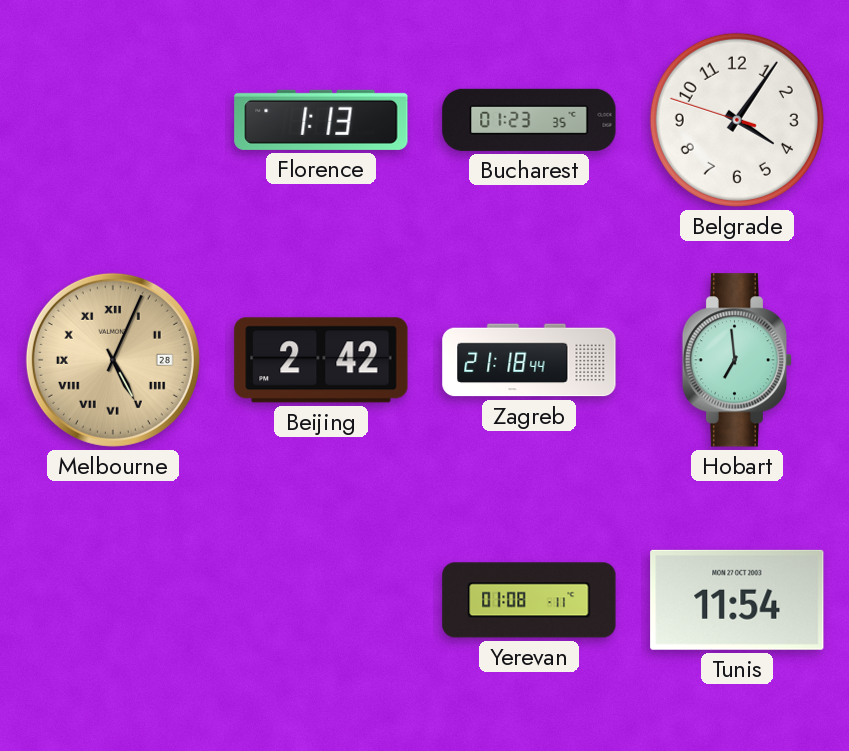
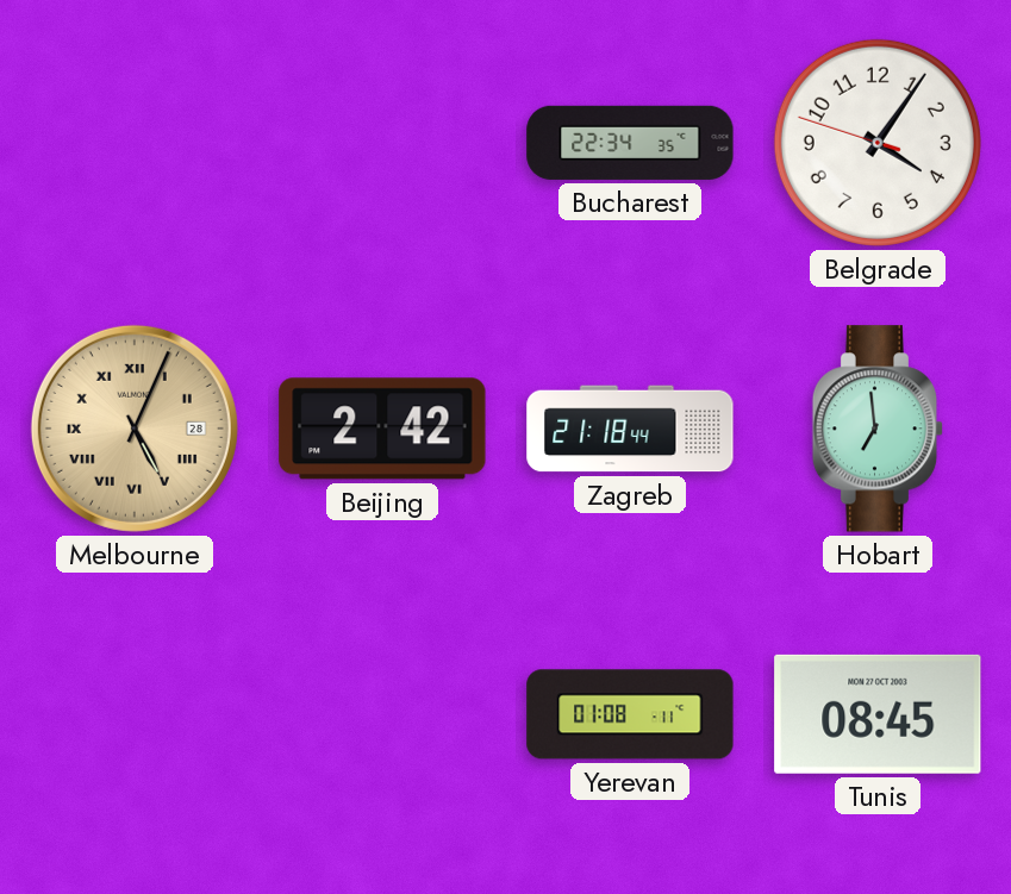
Florence: 1:13 -> none (321, 120)
Bucharest: 01:23 -> 22:34 (630, 143)
Tunis: 11:54 -> 08:45 (878, 714)
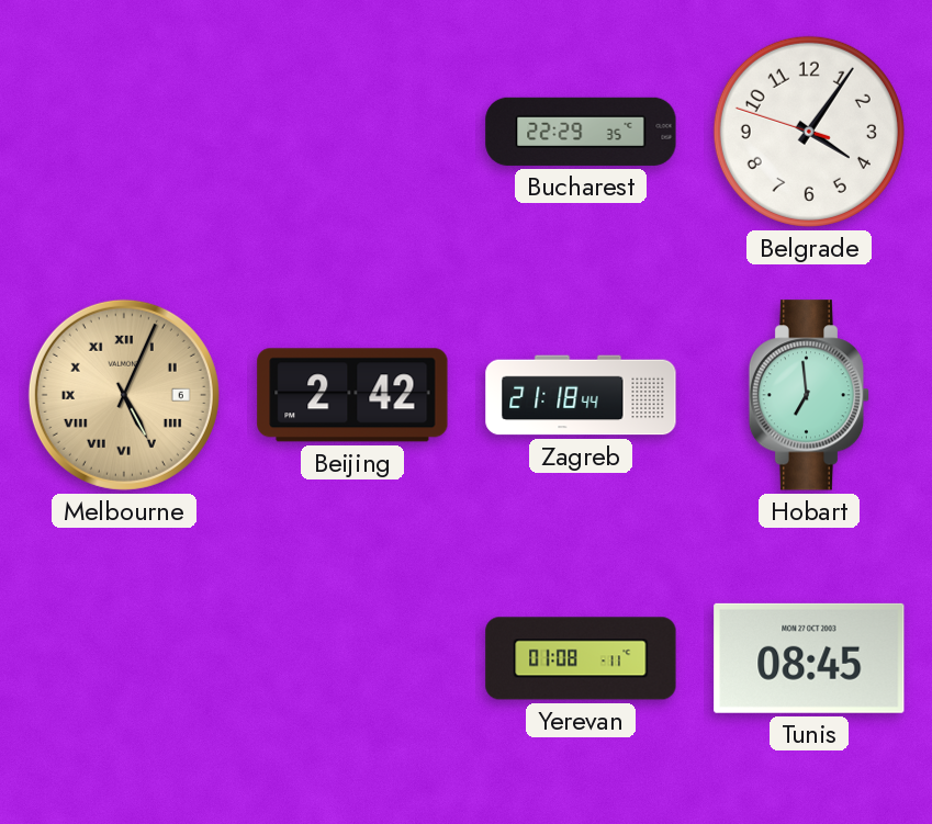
Bucharest: 22:34 -> 22:29 (581, 132)
Melbourne date: 28 -> 6 (124, 395)
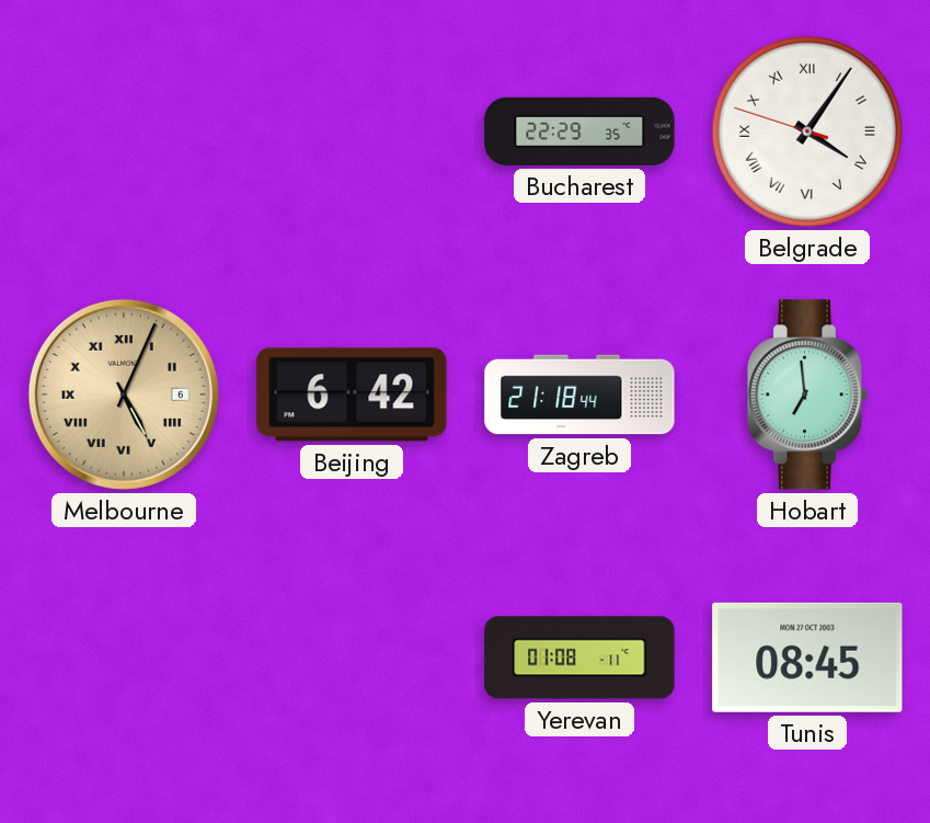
Belgrade numerals: Arabic -> Roman (807, 132)
Beijing: 2:42 -> 6:42 (352, 395)
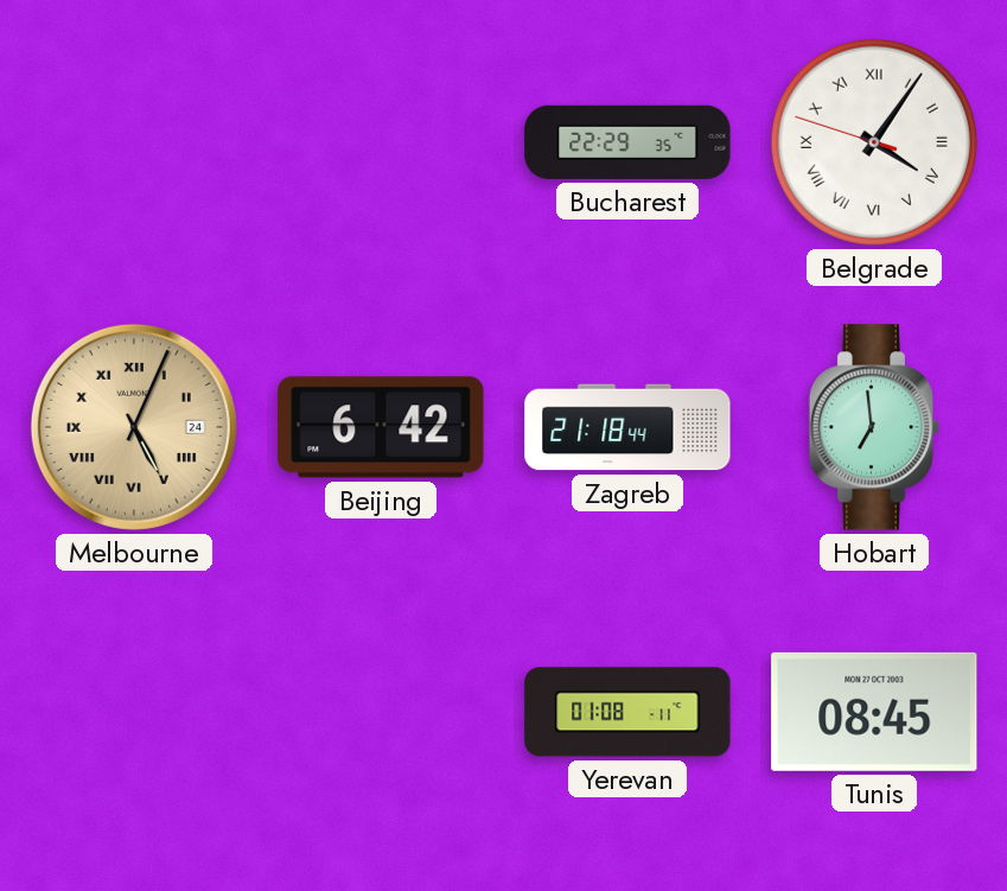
Melbourne date: 6 -> 24 (134, 427)
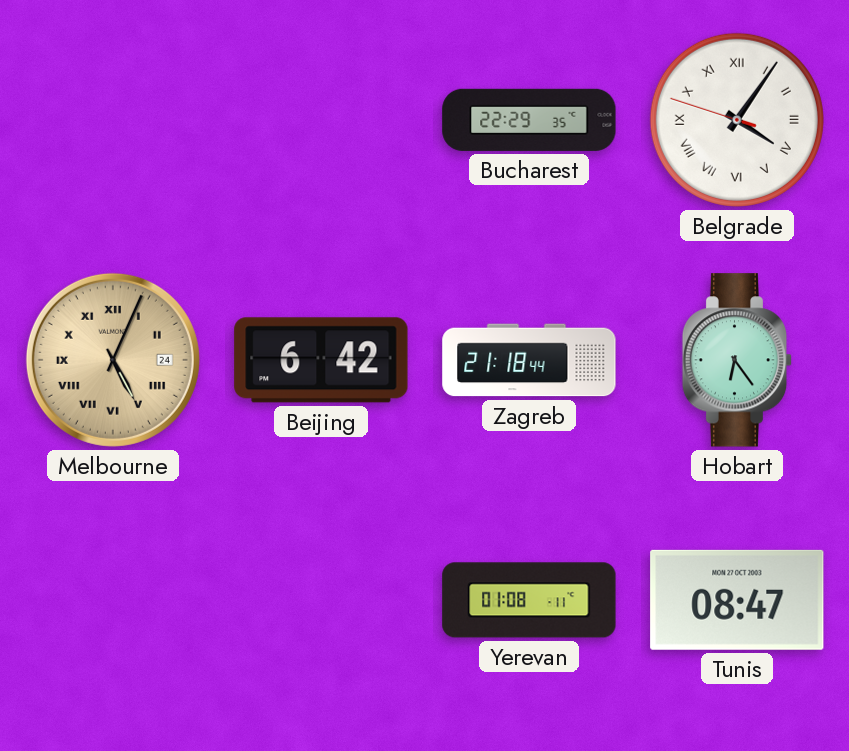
Hobart: 6:59 -> 6:24 (737, 360)
Tunis: 08:45 -> 08:47 (737, 600)
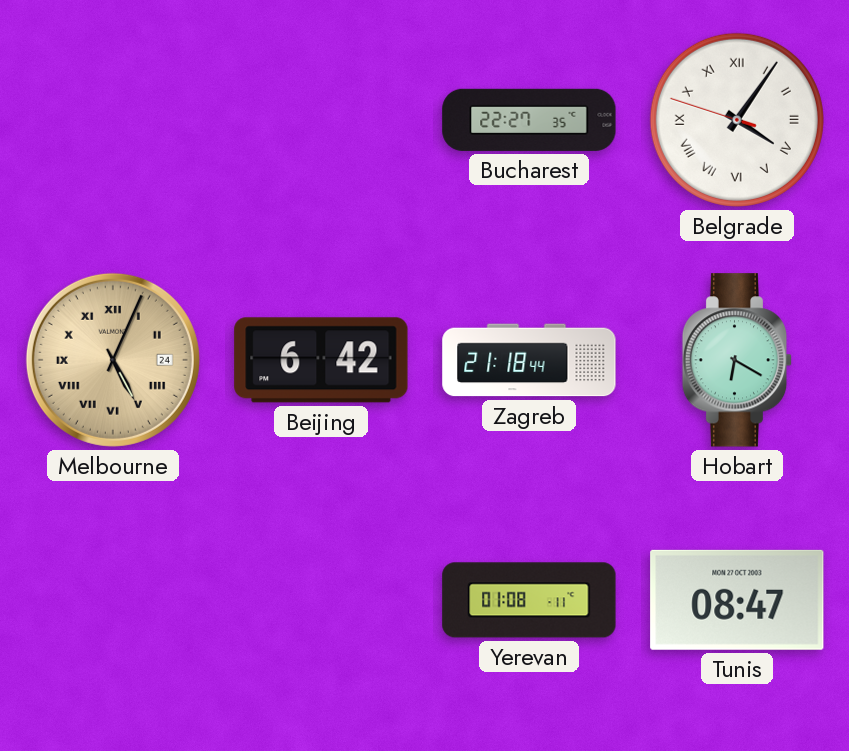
Bucharest: 22:29 -> 22:27 (529, 120)
Hobart: 6:24 -> 6:20 (737, 360)
